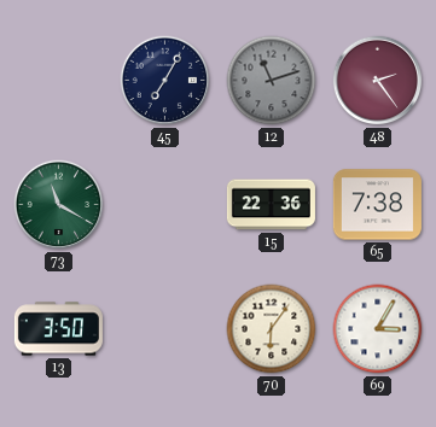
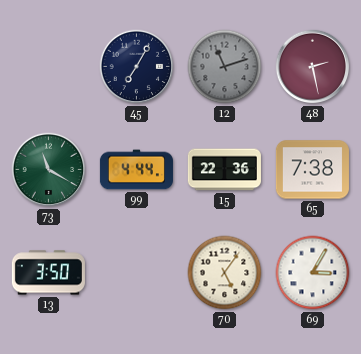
48: 2:24 -> 2:28 (313, 67)
99: none -> 4:44 (136, 170)
70: 6:06 -> 5:06 (225, 273)
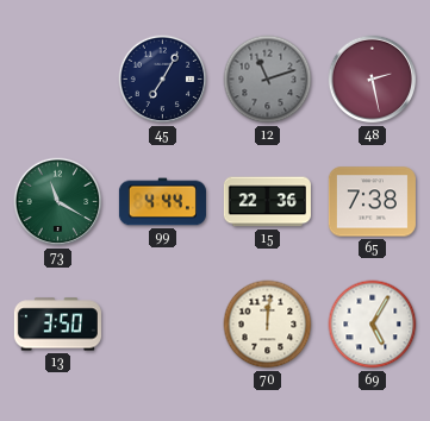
70: 5:06 -> 12:01 (268, 325)
69: 3:05 -> 5:05 (373, 325)
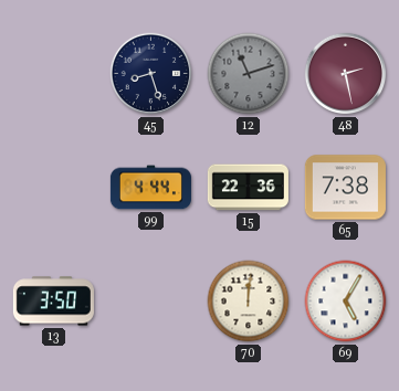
45: 7:05 -> 8:27 (151, 74)
73: 11:20 -> none (58, 202)
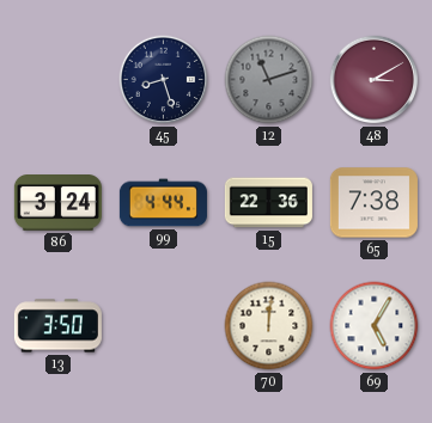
48: 2:28 -> 3:10 (375, 80)
86: none -> 3:24 (57, 203)
